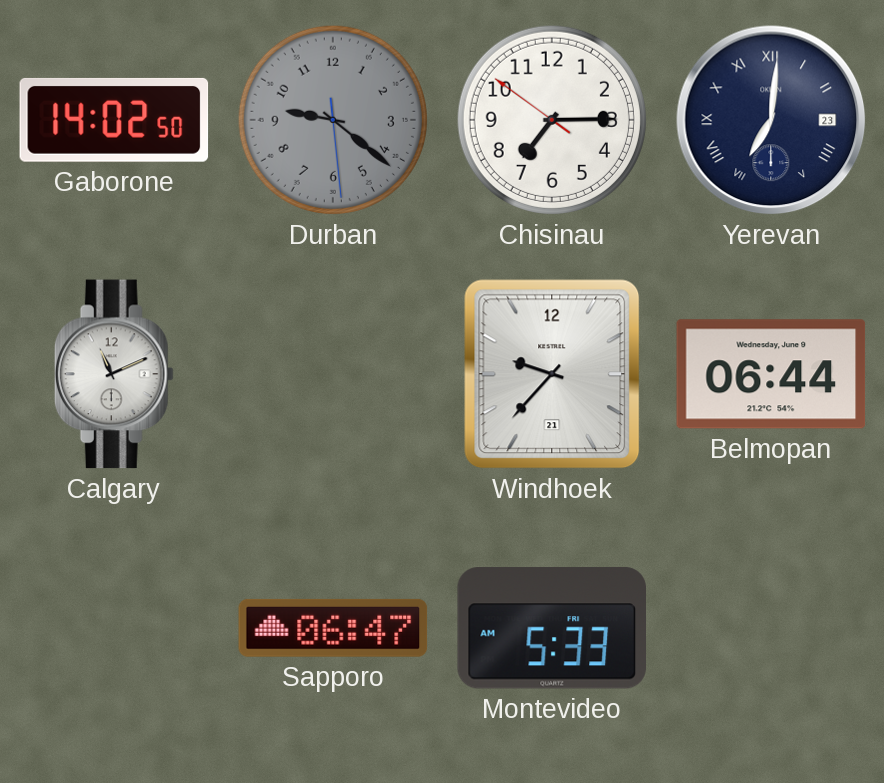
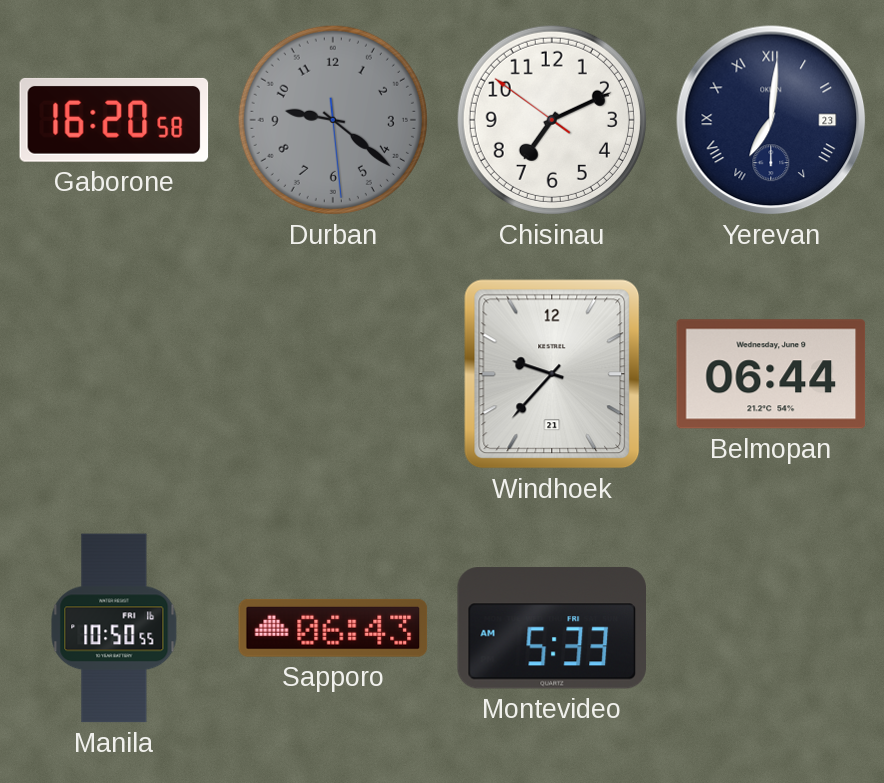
Gaborone: 14:02 -> 16:20 (114, 120)
Chisinau: 7:14 -> 7:10 (552, 120)
Calgary: 11:11 -> none (114, 374)
Manila: none -> 10:50 (114, 628)
Sapporo: 06:47 -> 06:43 (333, 628)
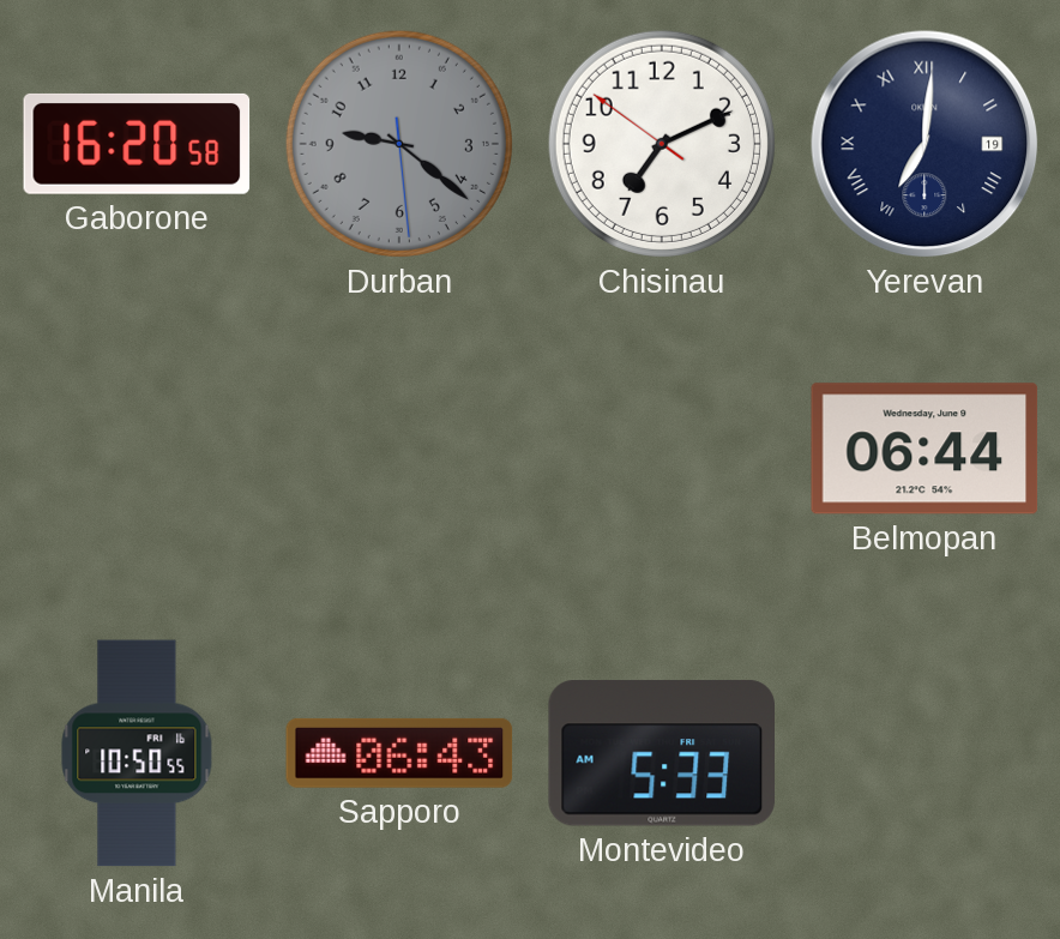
Yerevan date: 23 -> 19 (925, 144)
Windhoek: 9:37 -> none (552, 374)
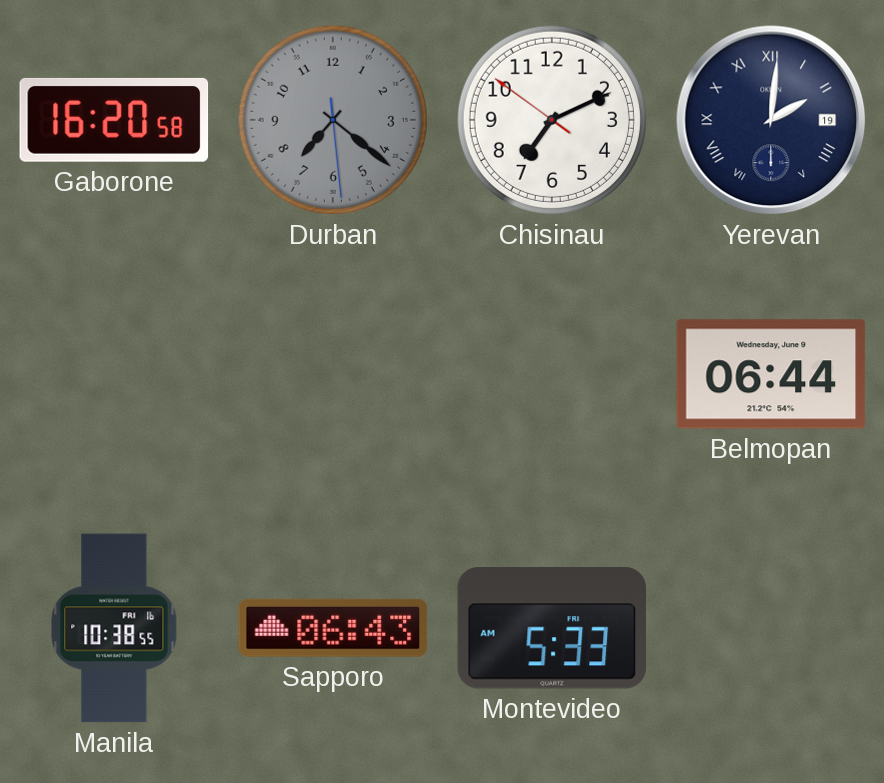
Durban: 9:21 -> 7:21 (333, 120)
Yerevan: 7:01 -> 2:01 (771, 120)
Manila: 10:50 -> 10:38 (114, 628)
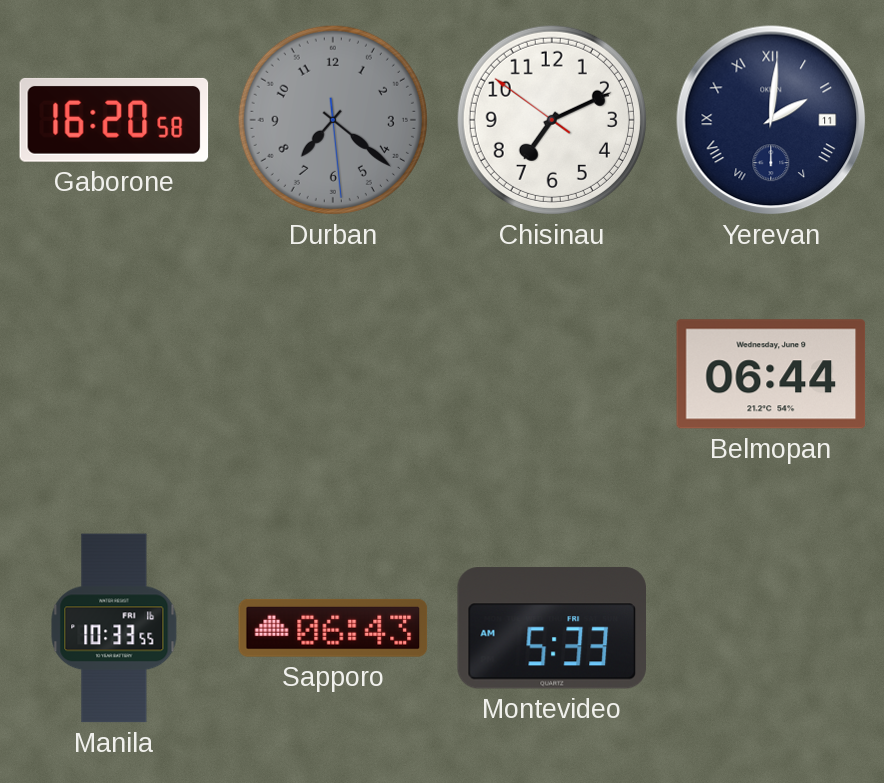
Yerevan date: 19 -> 11 (771, 120)
Manila: 10:38 -> 10:33 (114, 628)
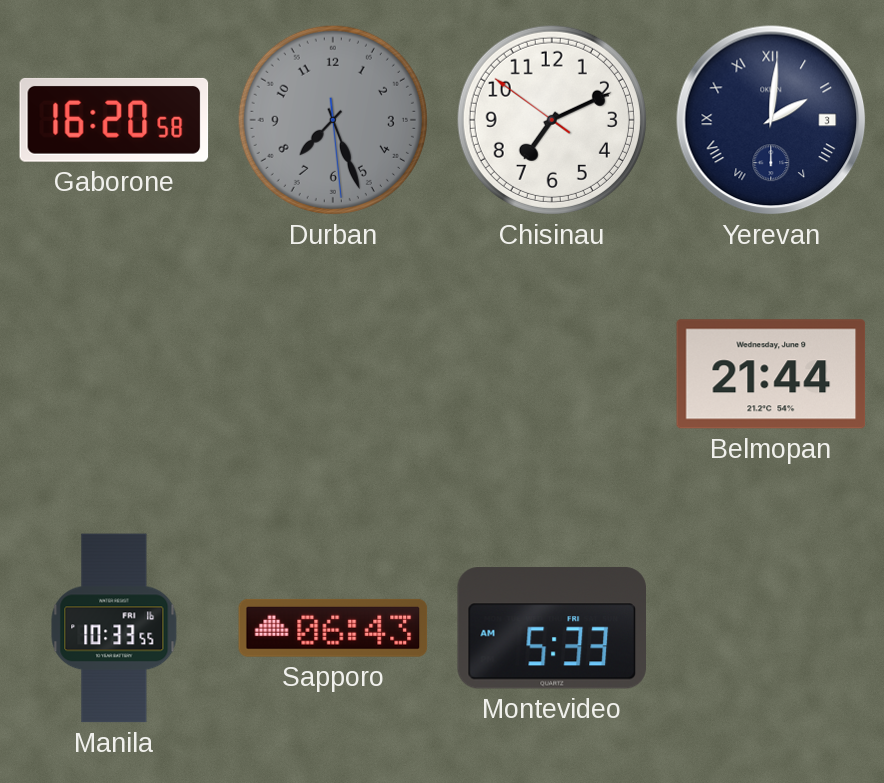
Durban: 7:21 -> 7:26 (333, 120)
Yerevan date: 11 -> 3 (771, 120)
Belmopan: 06:44 -> 21:44 (771, 374)
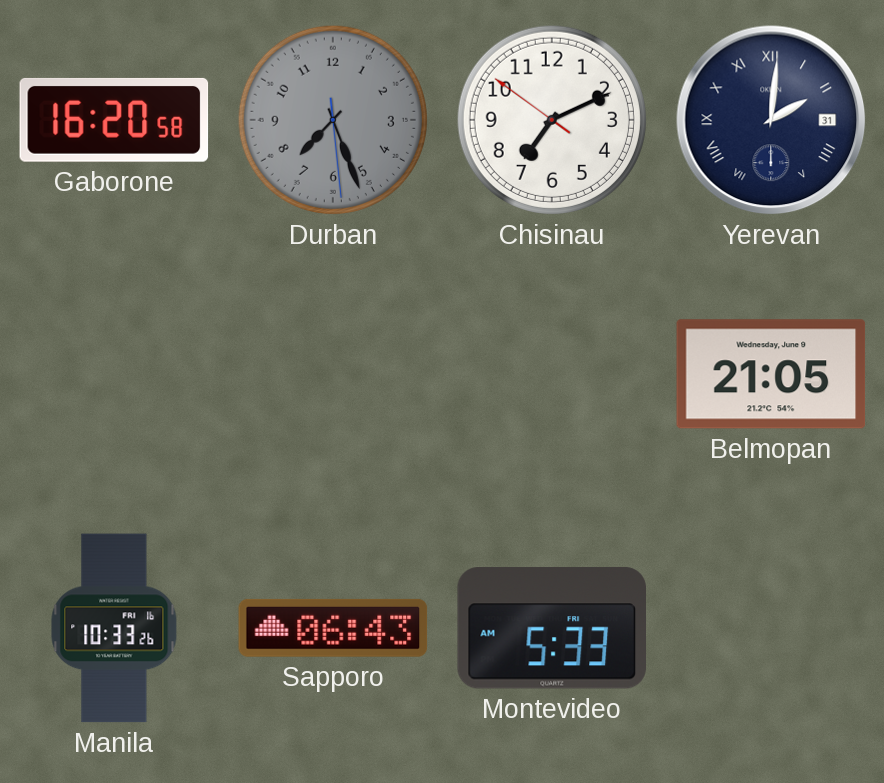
Yerevan date: 3 -> 31 (771, 120)
Belmopan: 21:44 -> 21:05 (771, 374)
Manila: 10:33:55 -> 10:33:26 (114, 628)
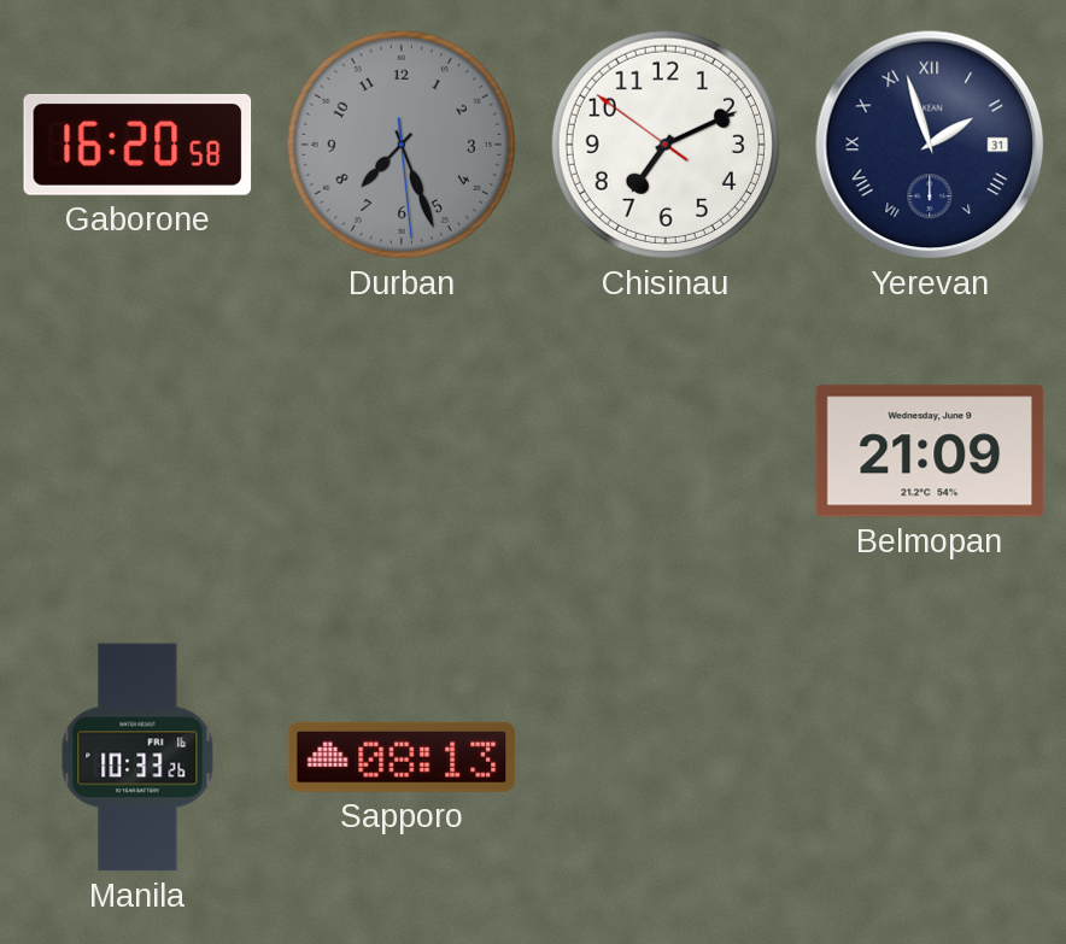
Yerevan: 2:01 -> 1:57 (930, 145)
Belmopan: 21:05 -> 21:09 (930, 451)
Sapporo: 06:43 -> 08:13 (402, 757)
Montevideo: 5:33 -> none (551, 628)
